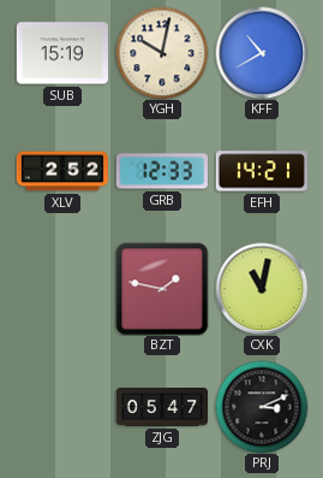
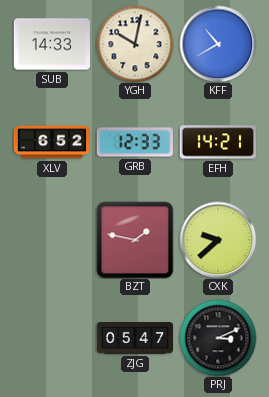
SUB: 15:19 -> 14:33 (51, 44)
XLV: 2:52 -> 6:52 (51, 142)
CXK: 11:02 -> 9:38 (218, 240)
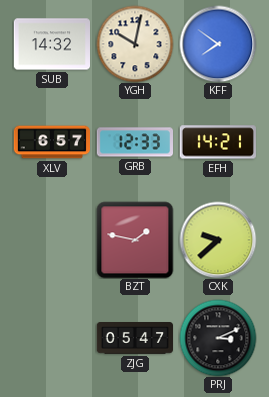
SUB: 14:33 -> 14:32 (51, 44)
KFF: 10:40 -> 7:51 (218, 44)
XLV: 6:52 -> 6:57 (51, 142)
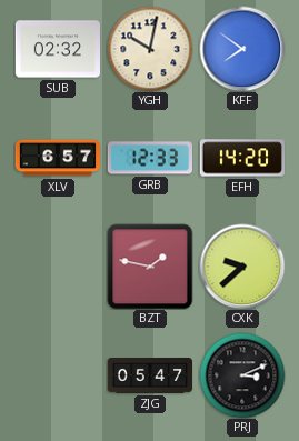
SUB: 14:32 -> 02:32 (57, 49)
EFH: 14:21 -> 14:20 (241, 158)
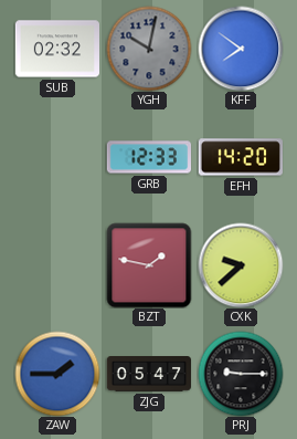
YGH dial: cream -> grey (149, 49)
XLV: 6:57 -> none (57, 158)
ZAW: none -> 1:45 (57, 374)
PRJ: 3:11 -> 9:15 (241, 374)
